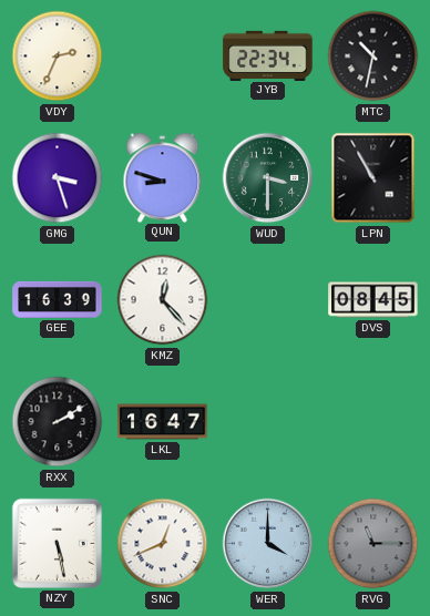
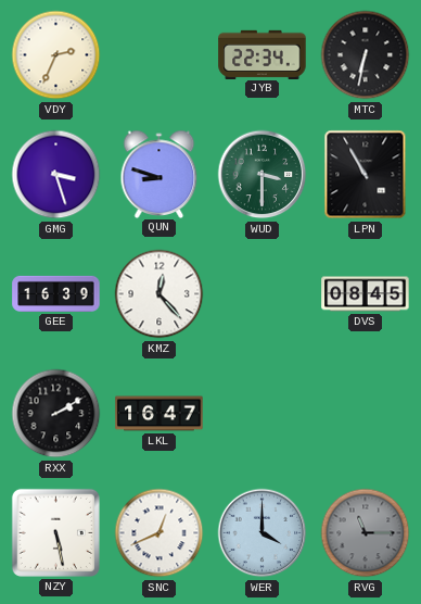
MTC: 10:32 -> 6:32 (366, 55)
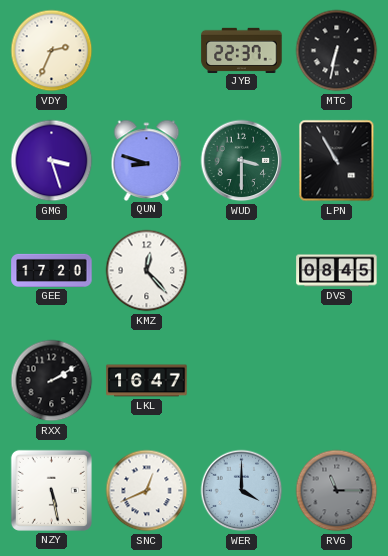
JYB: 22:34 -> 22:37 (242, 50)
GEE: 16:39 -> 17:20 (52, 270)
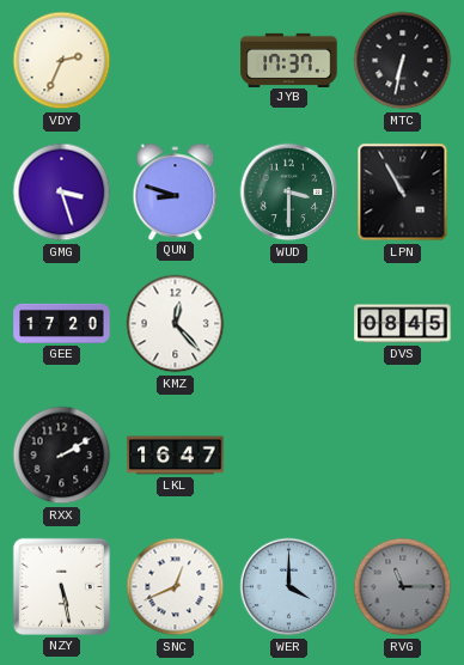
JYB: 22:37 -> 17:37 (289, 60)
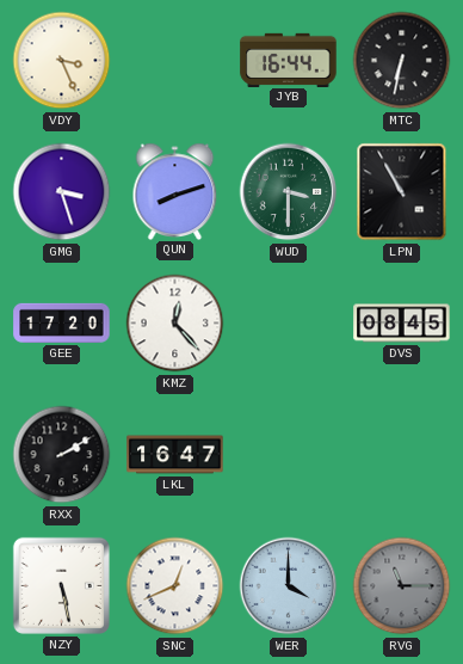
VDY: 2:34 -> 3:26 (62, 61)
JYB: 17:37 -> 16:44 (289, 60)
QUN: 8:48 -> 8:12 (175, 191)
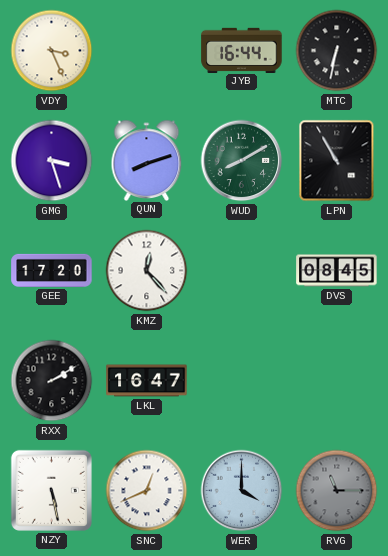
WUD: 3:30 -> 8:10 (242, 161)
